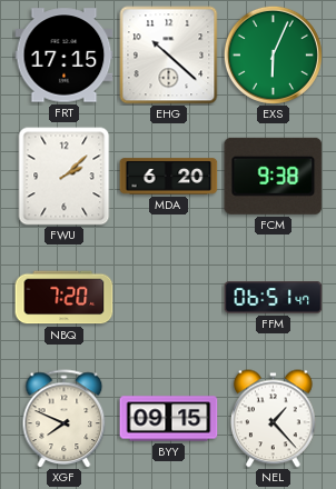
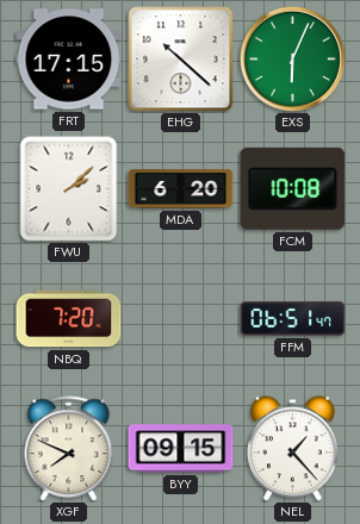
FCM: 9:38 -> 10:08 (293, 188)
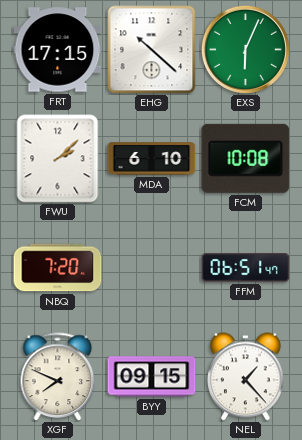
MDA: 6:20 -> 6:10 (152, 159)
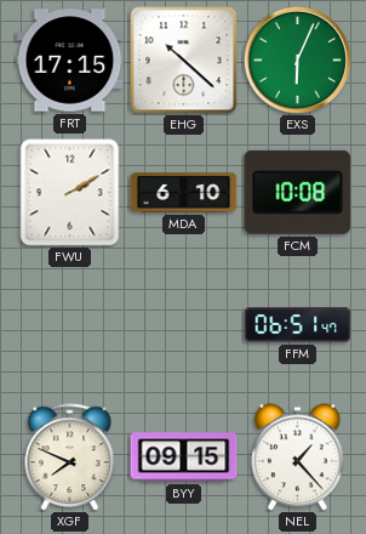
FWU: 2:08 -> 2:10 (70, 193)
NBQ: 7:20 -> none (58, 268)
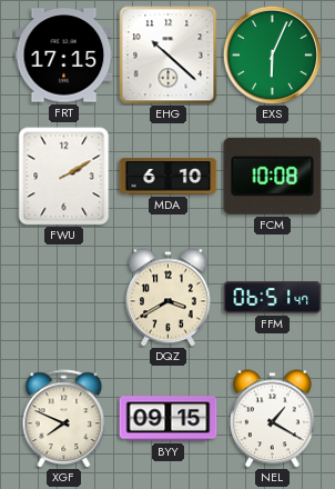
DQZ: none -> 3:40 (169, 298)
NEL: 1:23 -> 1:20 (273, 419)
